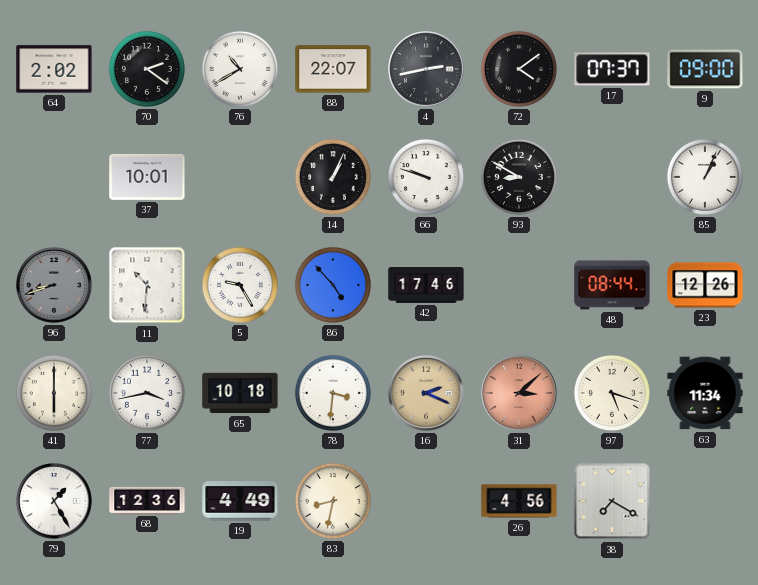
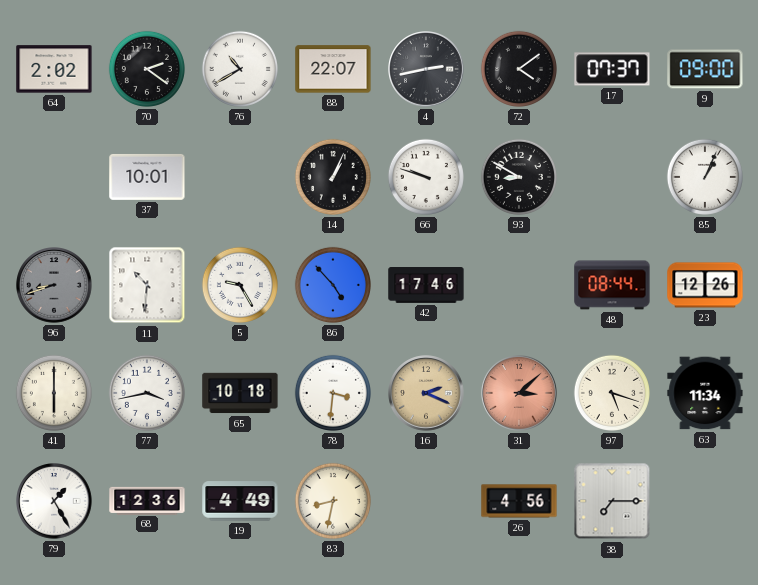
38: 7:20 -> 7:15 (612, 501)
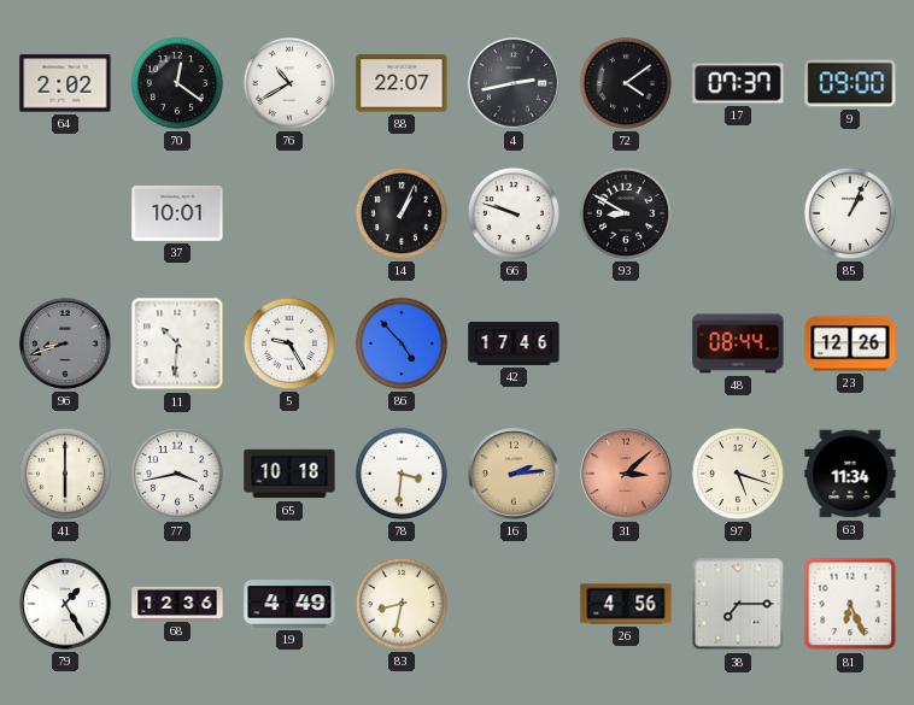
70: 2:21 -> 12:21 (177, 83)
16: 2:19 -> 2:14 (514, 474)
81: none -> 6:26 (850, 604)
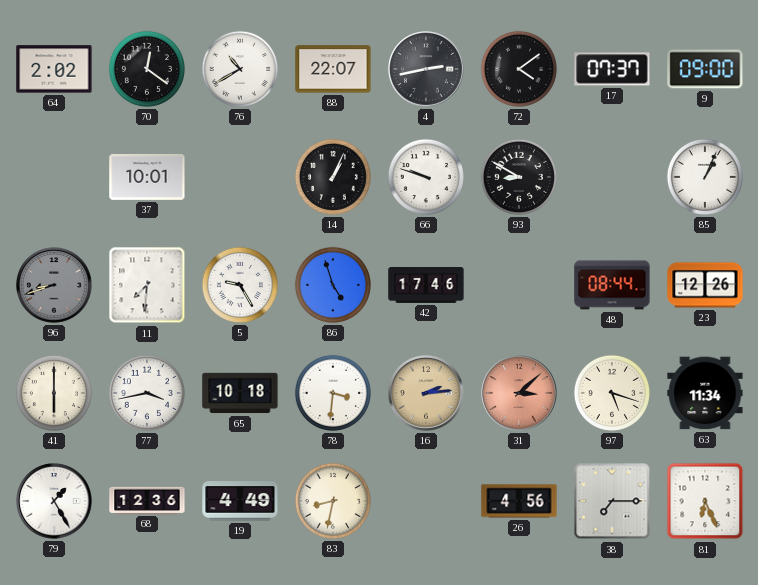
11: 10:31 -> 7:31 (147, 285)
86: 4:53 -> 4:57 (333, 285)
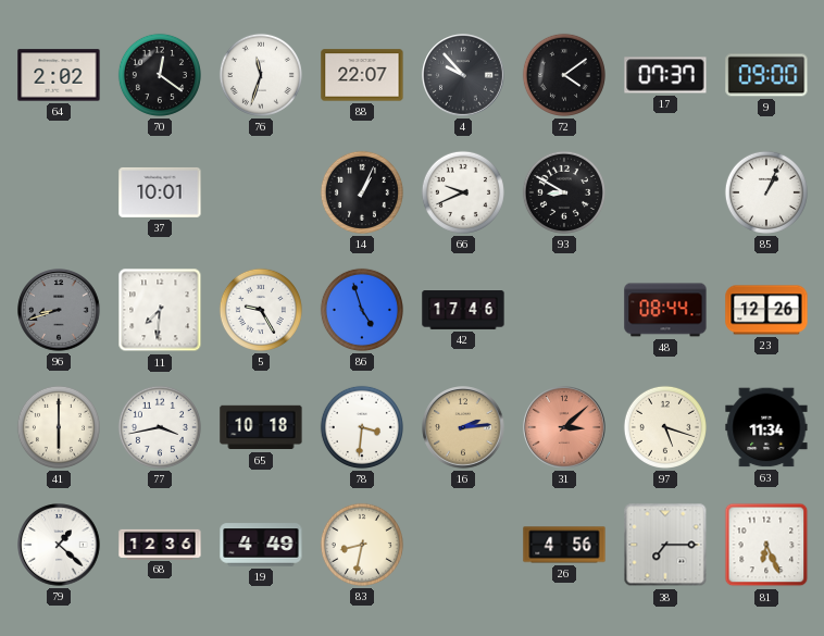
76: 10:40 -> 11:33 (261, 75)
4: 2:43 -> 9:53 (463, 75)
66: 9:48 -> 9:41 (463, 192)
79: 1:25 -> 1:22 (59, 545)
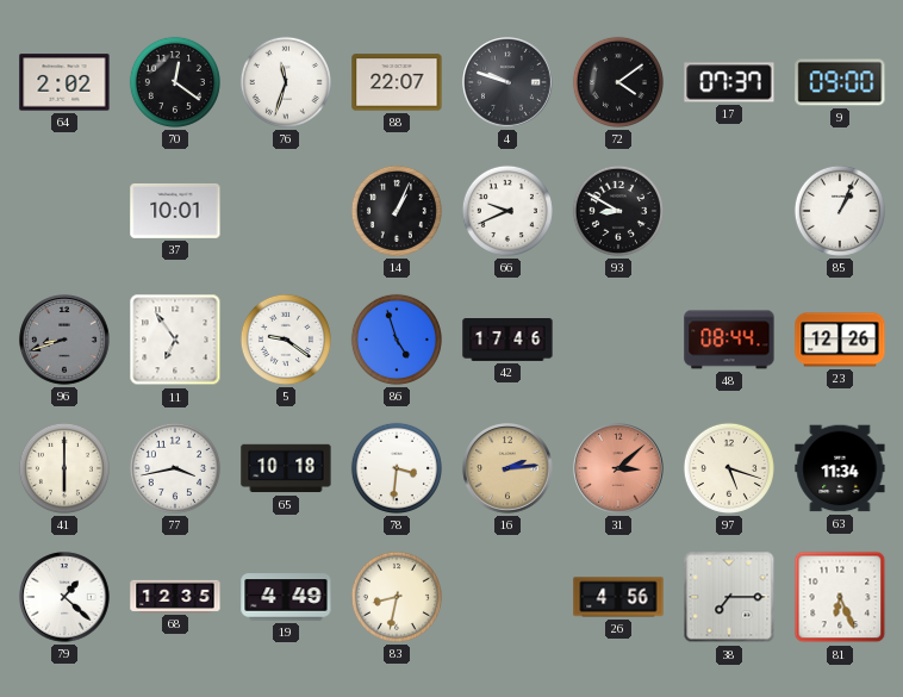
4: 9:53 -> 9:48 (507, 82)
11: 7:31 -> 6:54 (175, 340)
5: 9:25 -> 9:21 (286, 340)
68: 12:36 -> 12:35 (175, 596)
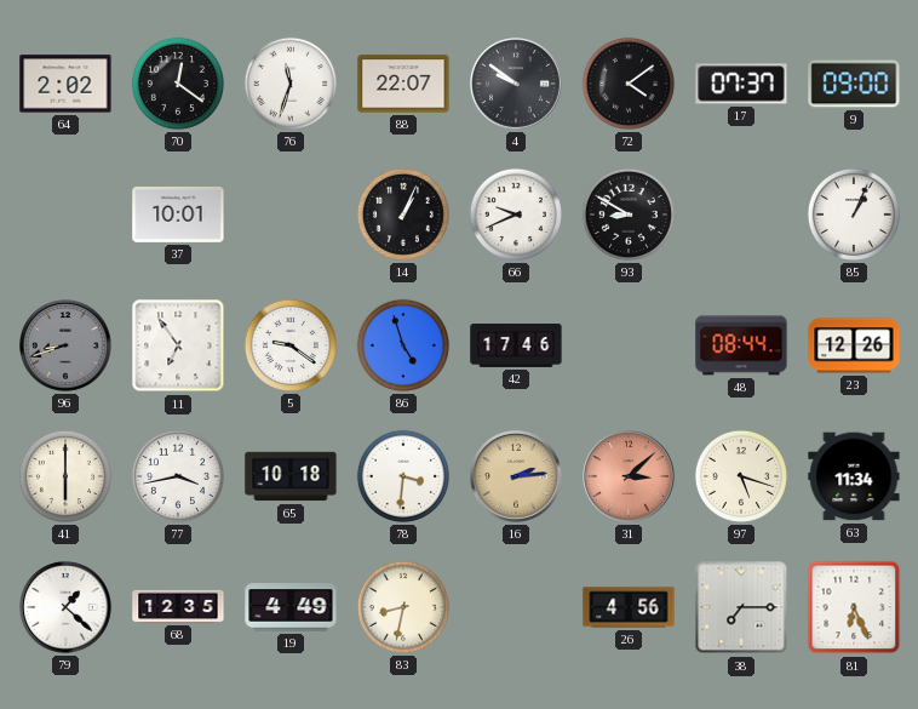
4: 9:48 -> 9:51 (516, 84)
